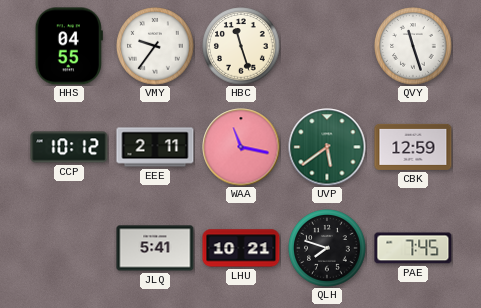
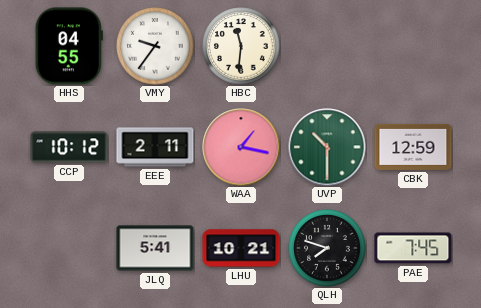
HBC: 11:27 -> 11:31 (241, 46)
QVY: 11:27 -> none (413, 46)
WAA: 11:17 -> 1:17 (241, 147)
UVP: 5:39 -> 10:30 (327, 147)
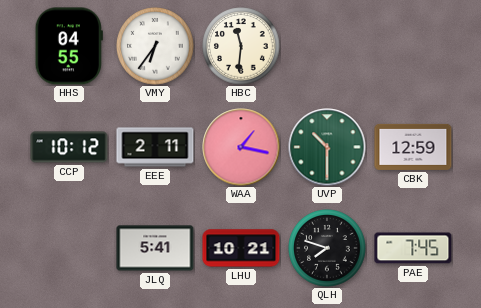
VMY: 9:36 -> 6:36 (155, 46)
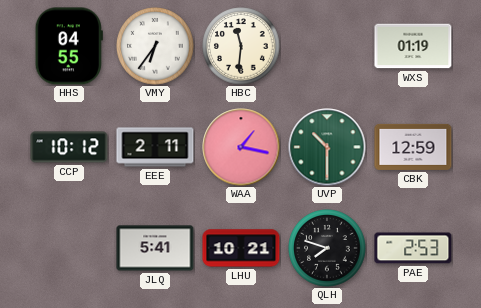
WXS: none -> 01:19 (413, 46)
PAE: 7:45 -> 2:53 (413, 248)
